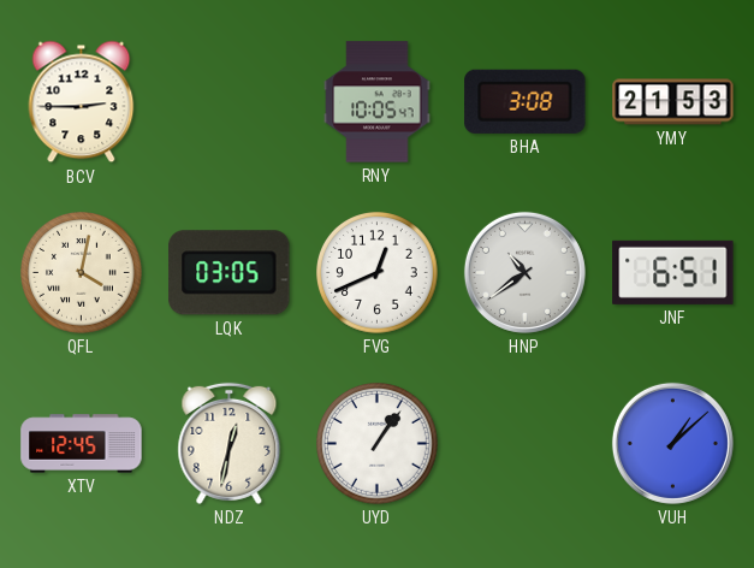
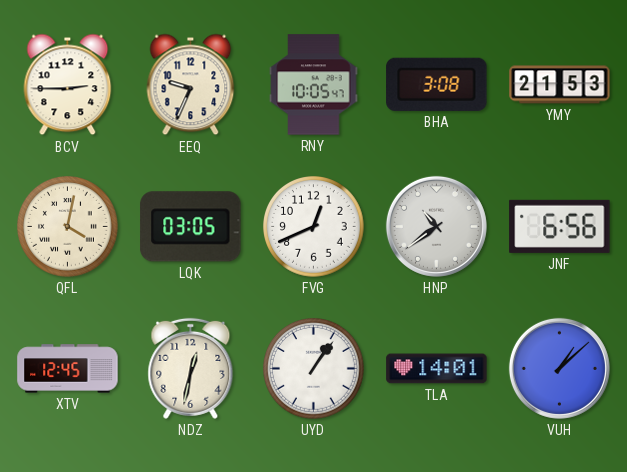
EEQ: none -> 9:34 (191, 85)
JNF: 6:51 -> 6:56 (560, 226)
TLA: none -> 14:01 (437, 369)
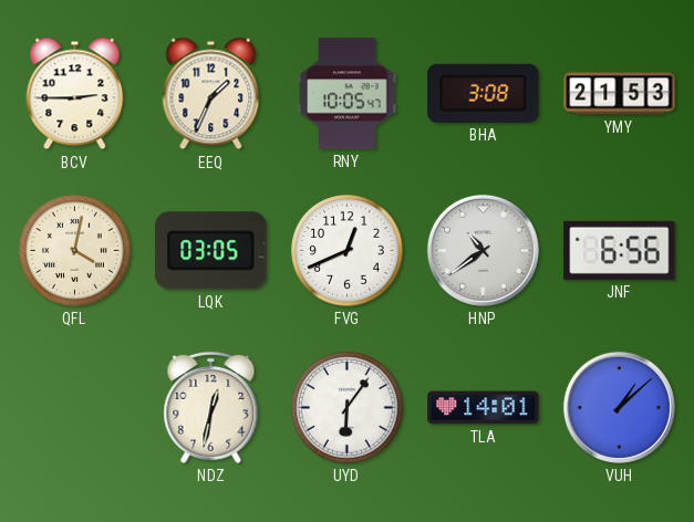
EEQ: 9:34 -> 1:34 (211, 94)
XTV: 12:45 -> none (68, 369)
UYD: 1:06 -> 6:06 (348, 408)
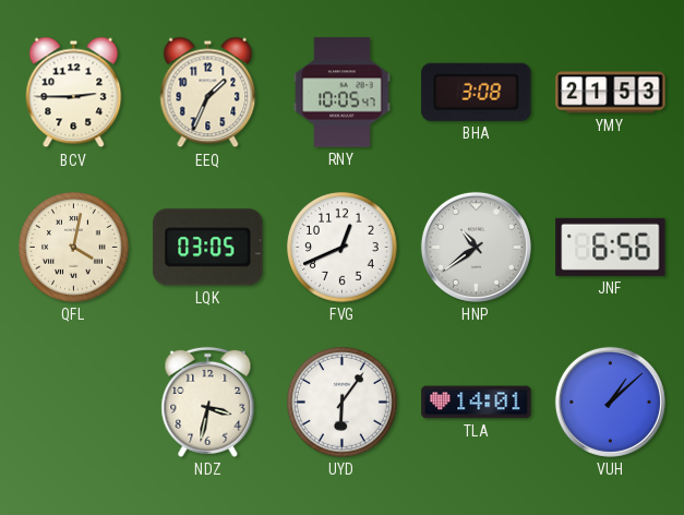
NDZ: 12:32 -> 3:32 (208, 402)
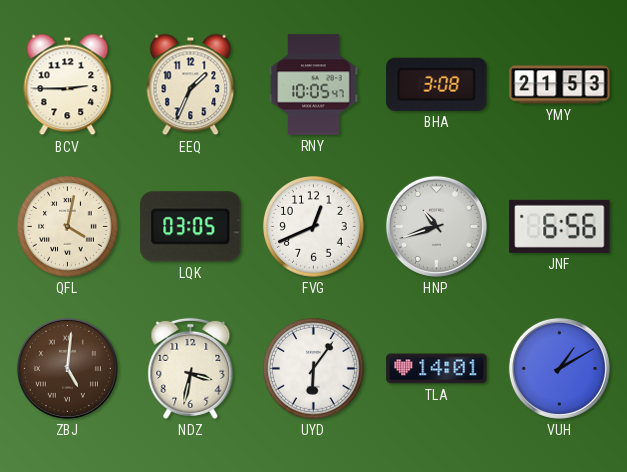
HNP: 10:39 -> 10:42 (436, 226)
ZBJ: none -> 5:01 (67, 368)
VUH: 1:08 -> 1:10 (559, 368)
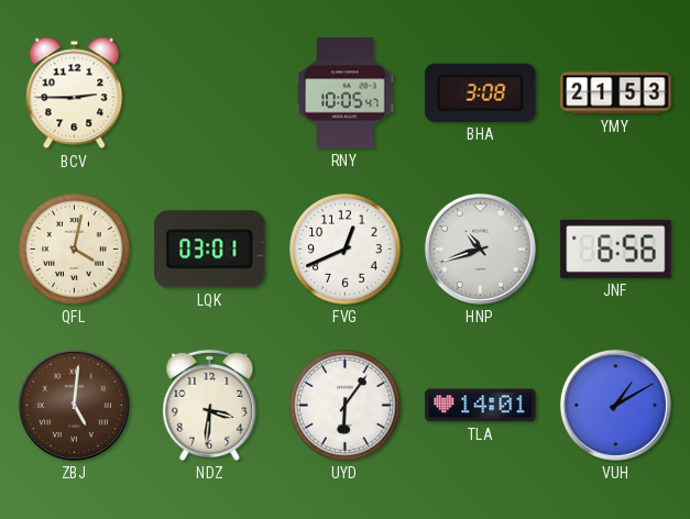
EEQ: 1:34 -> none (191, 85)
LQK: 03:05 -> 03:01 (210, 250)
NDZ: 3:32 -> 3:31 (210, 405)
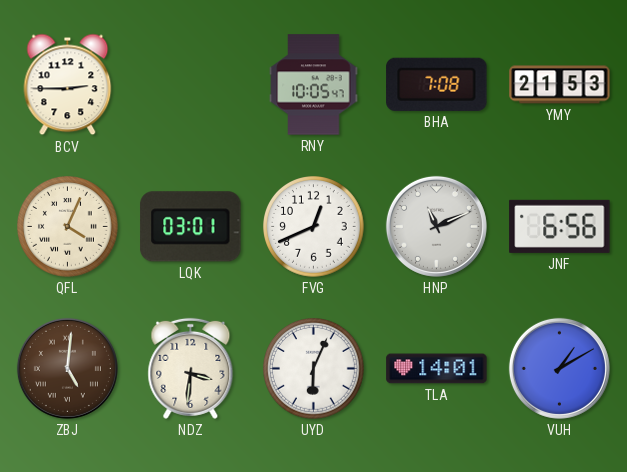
BHA: 3:08 -> 7:08 (437, 84)
QFL: 4:02 -> 4:04 (68, 227)
HNP: 10:42 -> 11:11 (436, 226)
UYD: 6:06 -> 6:04 (314, 369)
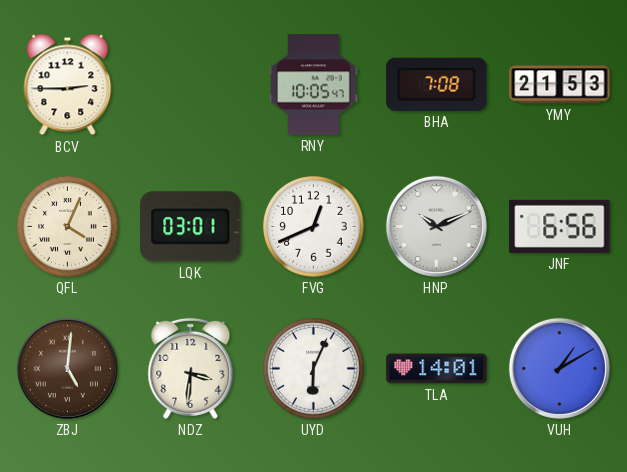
HNP: 11:11 -> 10:11 (436, 226)
